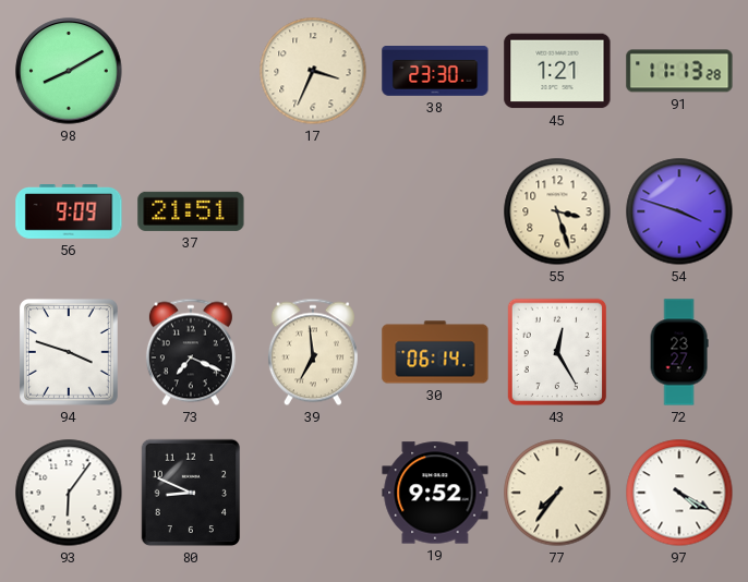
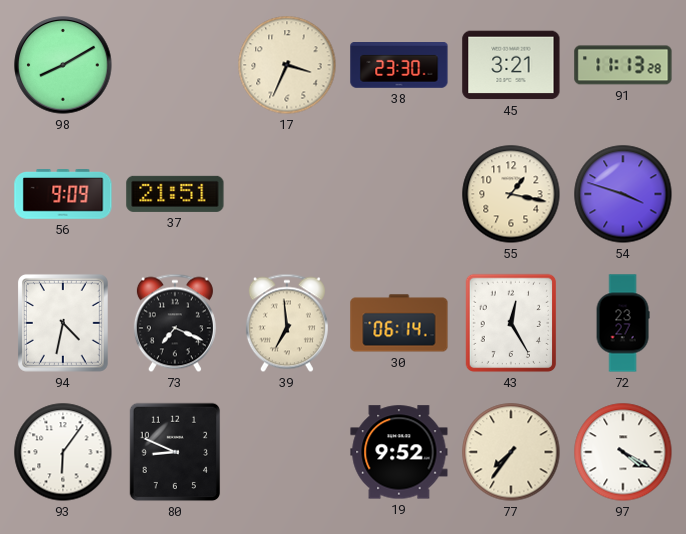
45: 1:21 -> 3:21 (511, 65)
55: 3:27 -> 1:17 (511, 194)
94: 3:48 -> 4:32 (63, 323)
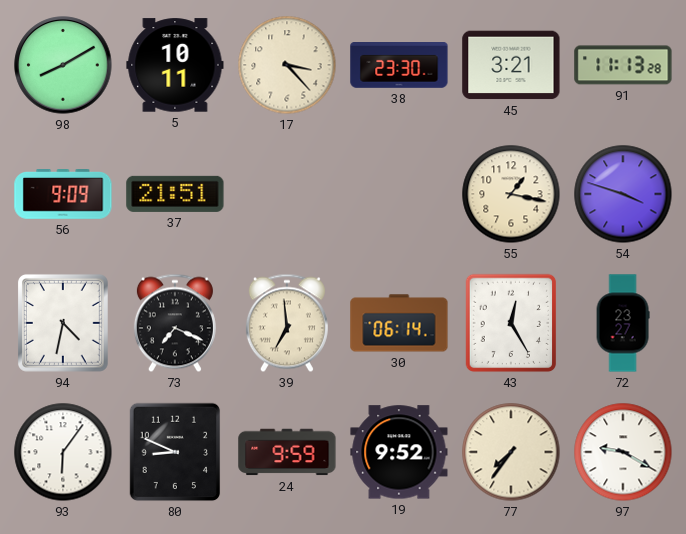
5: none -> 10:11 (175, 65)
17: 3:34 -> 3:23 (287, 65)
24: none -> 9:59 (287, 452)
97: 4:20 -> 9:20 (623, 452)
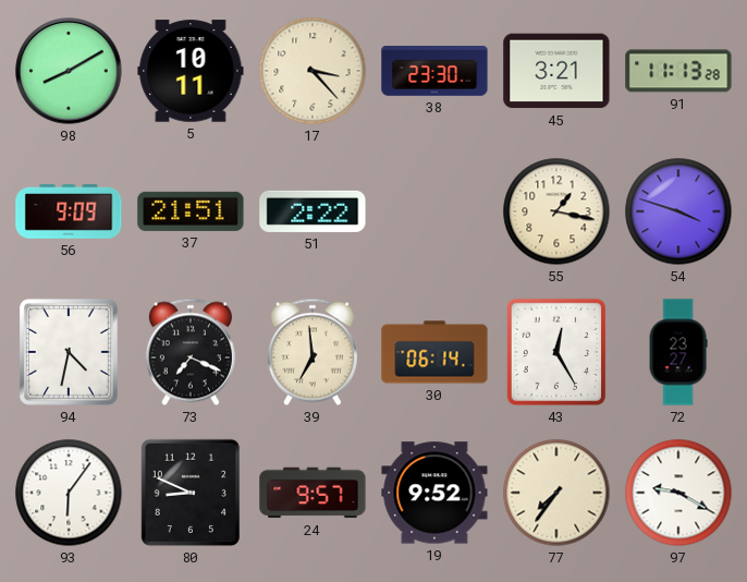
51: none -> 2:22 (313, 211)
24: 9:59 -> 9:57 (313, 493)
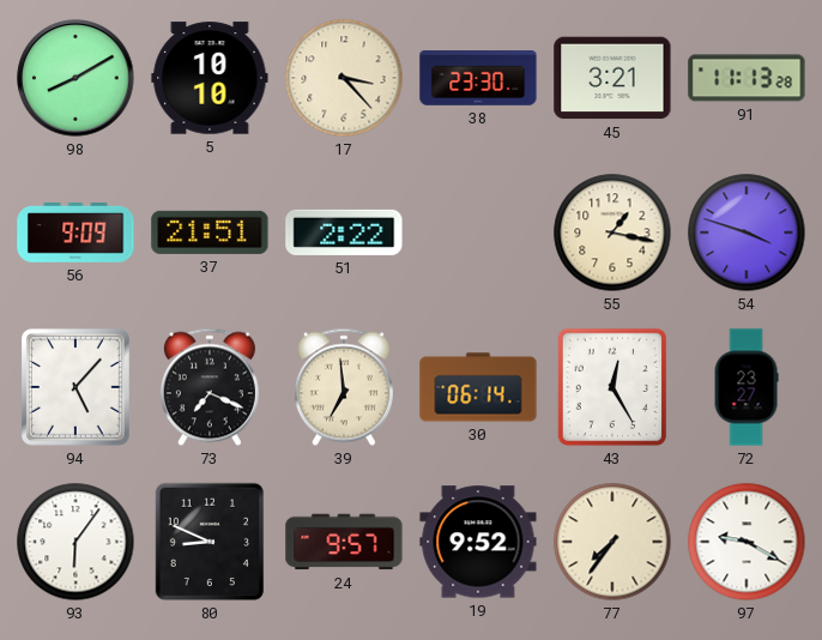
5: 10:11 -> 10:10 (210, 78)
94: 4:32 -> 5:07 (75, 387)
